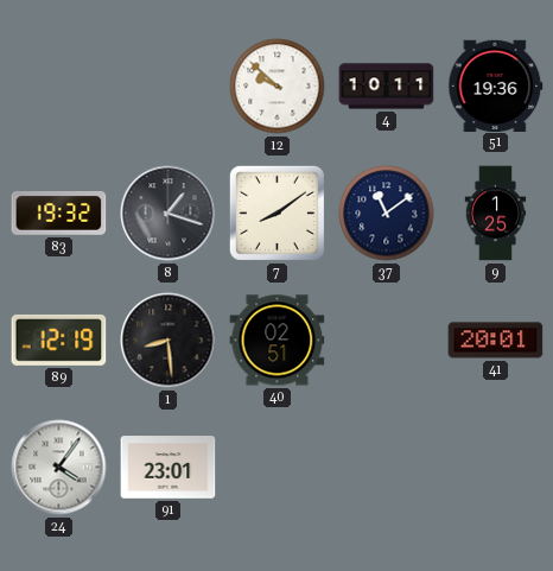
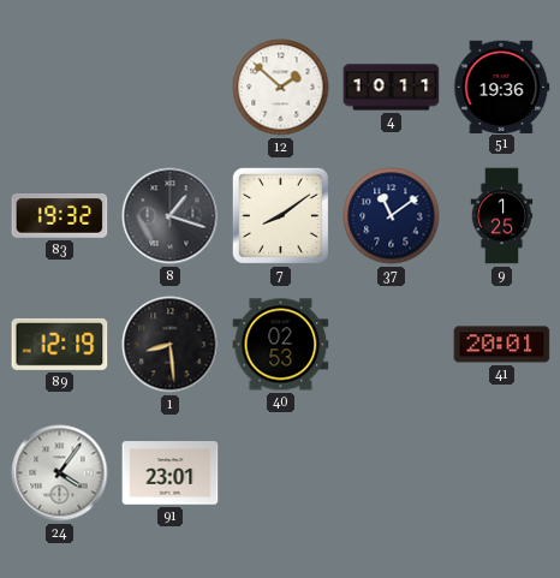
12: 9:52 -> 1:52 (281, 88)
40: 02:51 -> 02:53 (281, 345)
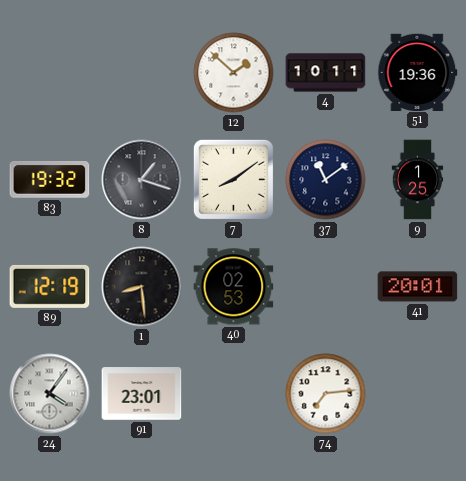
74: none -> 7:14 (326, 394)
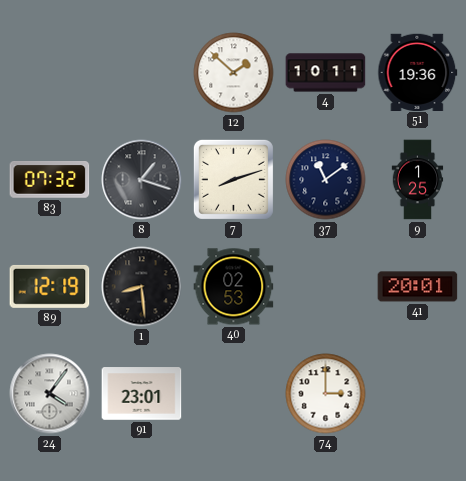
83: 19:32 -> 07:32 (50, 180)
7: 8:09 -> 8:12 (233, 179)
74: 7:14 -> 3:00 (326, 394)
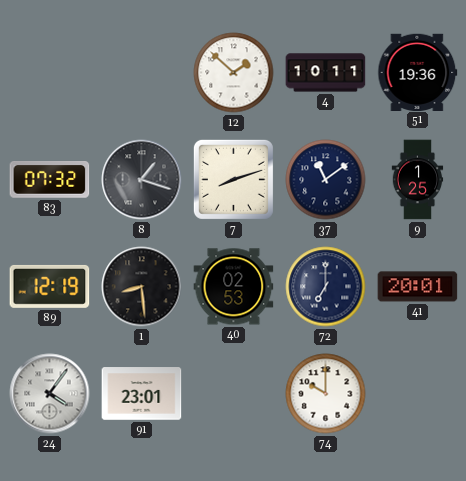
72: none -> 7:00 (326, 287)
74: 3:00 -> 10:00 (326, 394)
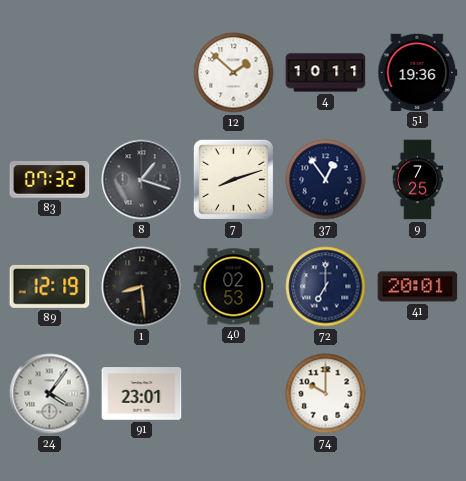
37: 11:09 -> 12:54 (326, 180)
9: 1:25 -> 7:25 (418, 180)
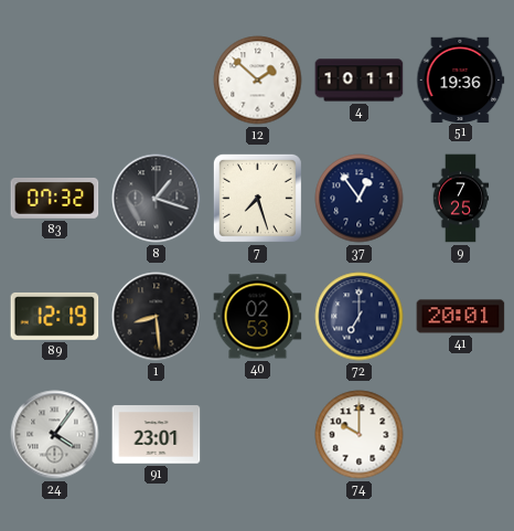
7: 8:12 -> 7:27 (257, 198)
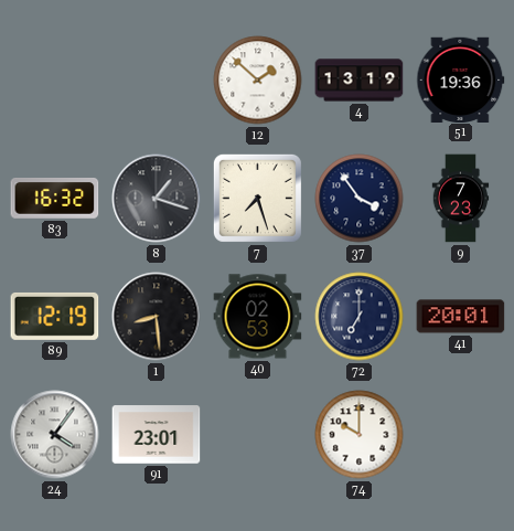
4: 10:11 -> 13:19 (360, 81)
83: 07:32 -> 16:32 (55, 199)
37: 12:54 -> 3:54 (360, 199)
9: 7:25 -> 7:23 (461, 199)
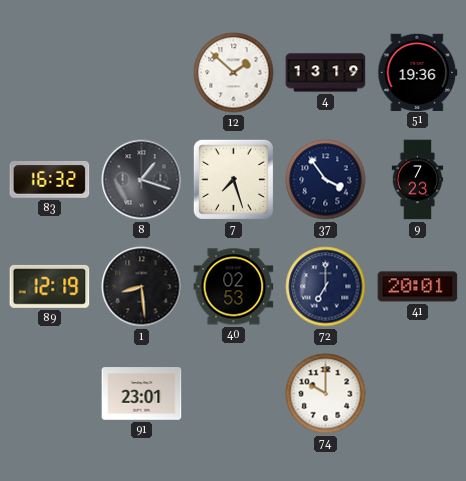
24: 4:06 -> none (55, 435)
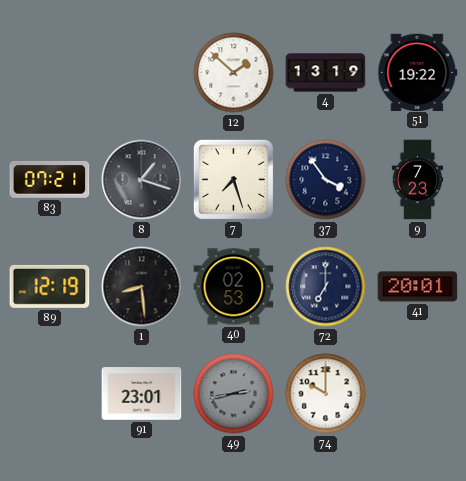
51: 19:36 -> 19:22 (418, 72)
83: 16:32 -> 07:21 (50, 180)
49: none -> 2:43 (234, 394)
